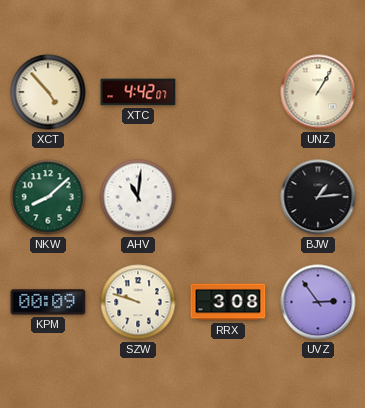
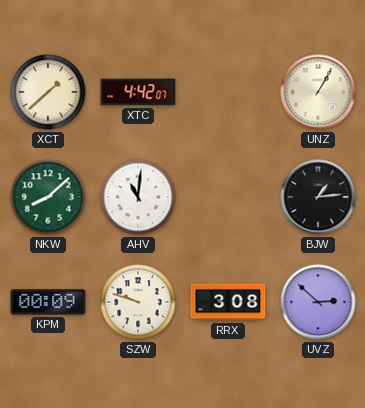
XCT: 4:53 -> 1:38 (48, 92)
UVZ: 2:54 -> 2:52 (318, 302)
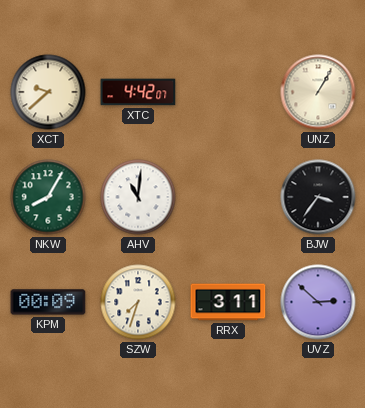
XCT: 1:38 -> 9:38 (48, 92)
NKW: 8:08 -> 8:05 (48, 197)
BJW: 1:14 -> 3:36 (318, 197)
SZW: 9:48 -> 7:33 (138, 302)
RRX: 3:08 -> 3:11 (228, 302)
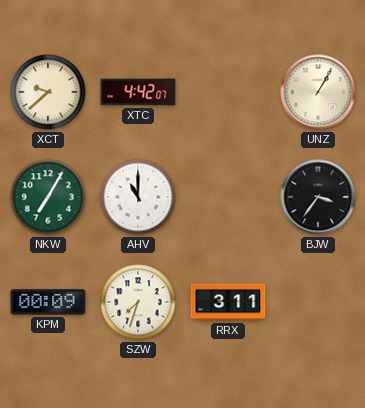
NKW: 8:05 -> 7:05 (48, 197)
AHV: 11:01 -> 11:00 (138, 197)
UVZ: 2:52 -> none (318, 302)
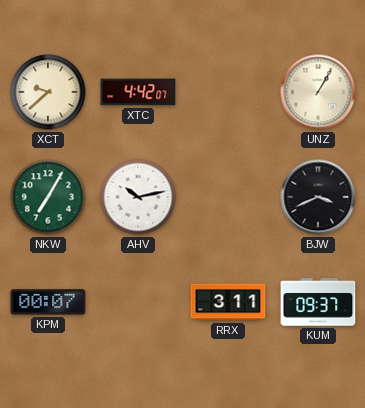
AHV: 11:00 -> 10:13 (138, 197)
BJW: 3:36 -> 3:41 (318, 197)
KPM: 00:09 -> 00:07 (48, 302)
SZW: 7:33 -> none (138, 302)
KUM: none -> 09:37 (318, 302)
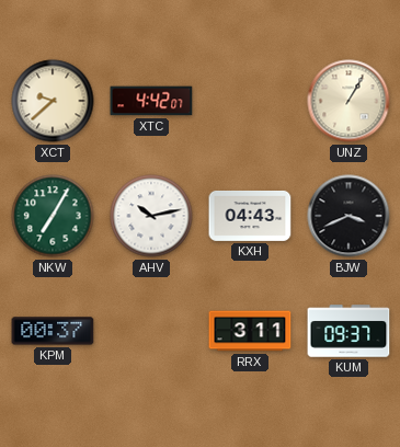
KXH: none -> 04:43 (250, 216)
KPM: 00:07 -> 00:37 (53, 331)
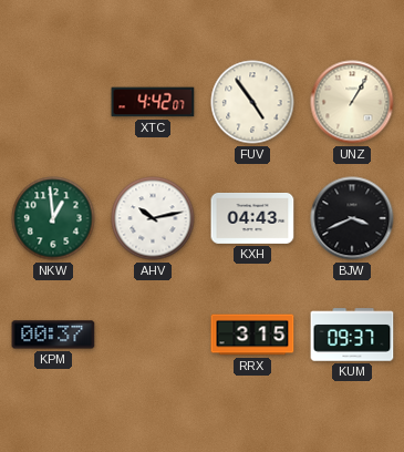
XCT: 9:38 -> none (53, 101)
FUV: none -> 4:54 (252, 102)
NKW: 7:05 -> 12:59 (53, 218)
RRX: 3:11 -> 3:15 (252, 335)
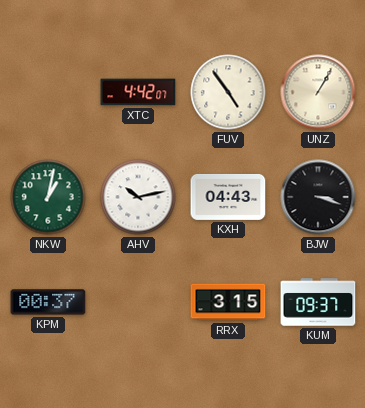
NKW: 12:59 -> 1:02 (48, 197)
BJW: 3:41 -> 3:18 (318, 197)
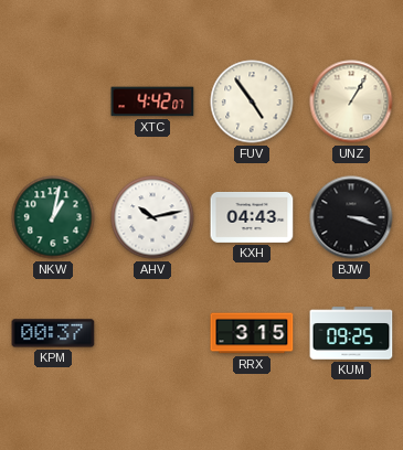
KUM: 09:37 -> 09:25 (351, 333)
